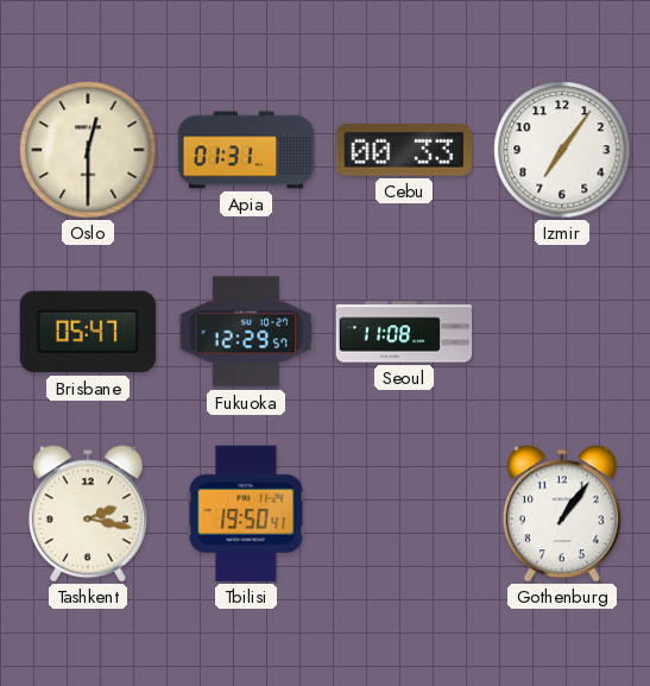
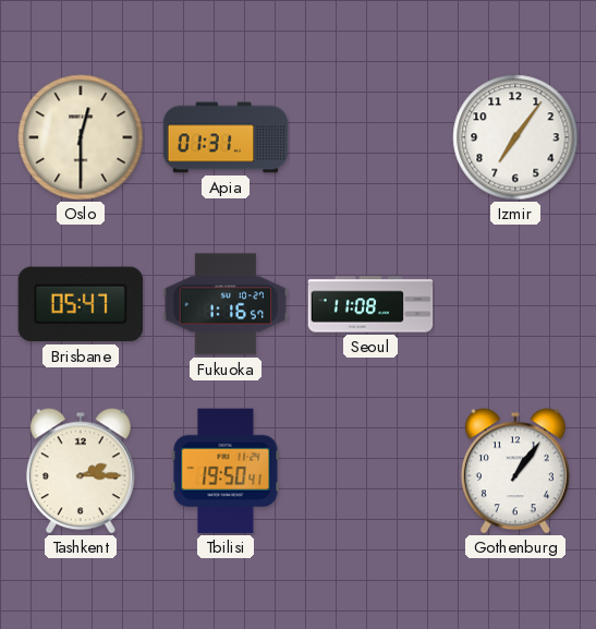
Cebu: 00:33 -> none (404, 150)
Fukuoka: 12:29 -> 1:16 (226, 304)
Tashkent: 2:17 -> 2:15 (81, 471)
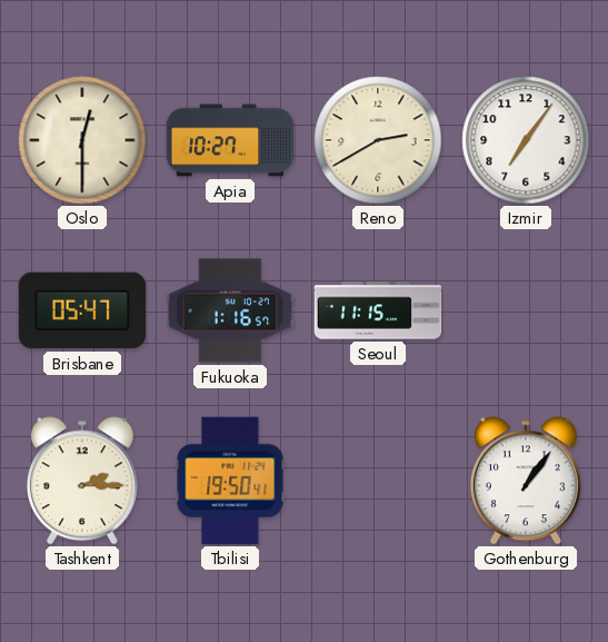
Apia: 01:31 -> 10:27 (230, 140)
Reno: none -> 2:40 (378, 140)
Seoul: 11:08 -> 11:15 (378, 310)
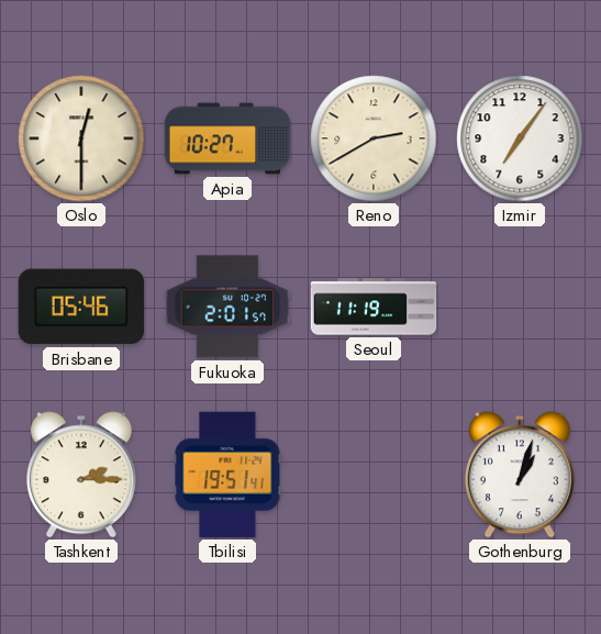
Brisbane: 05:47 -> 05:46 (81, 307)
Fukuoka: 1:16 -> 2:01 (227, 307)
Seoul: 11:15 -> 11:19 (374, 307)
Tbilisi: 19:50 -> 19:51 (227, 475)
Gothenburg: 1:06 -> 1:03 (520, 475)
